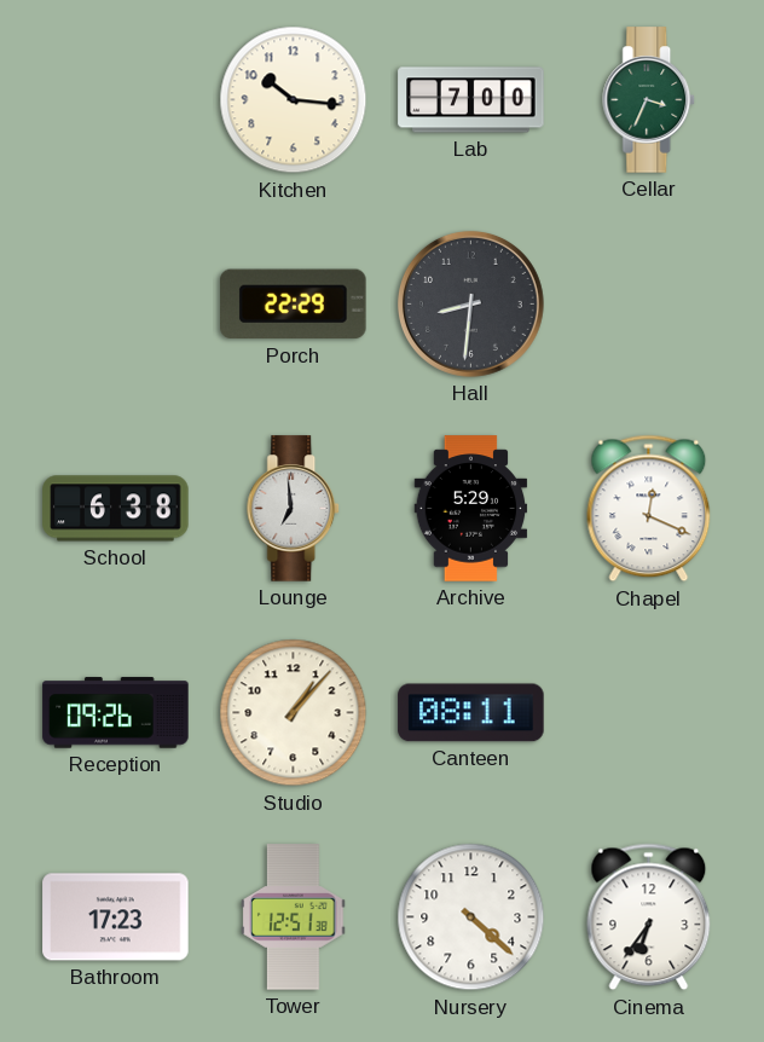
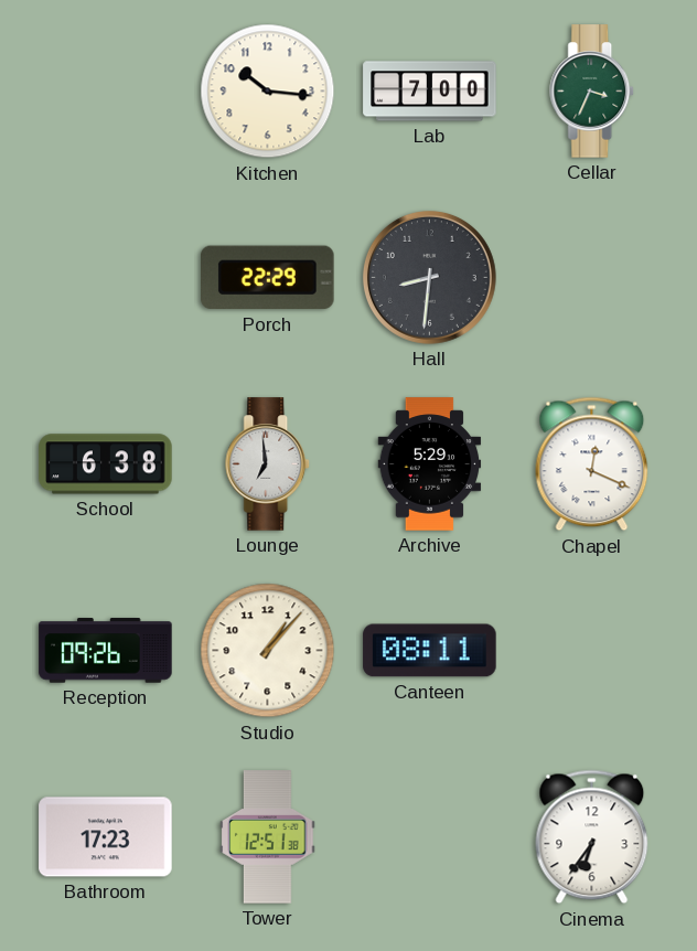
Nursery: 4:22 -> none (471, 917)
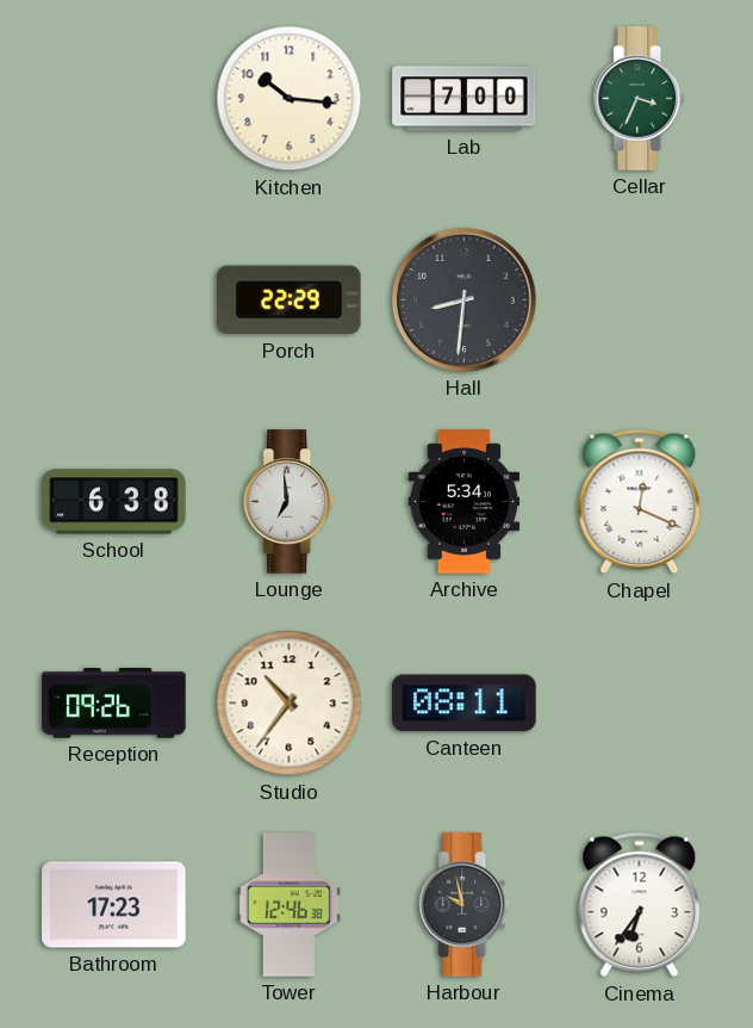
Archive: 5:29 -> 5:34 (465, 502)
Studio: 1:07 -> 10:36 (290, 704)
Tower: 12:51 -> 12:46 (290, 905)
Harbour: none -> 9:58 (465, 905)
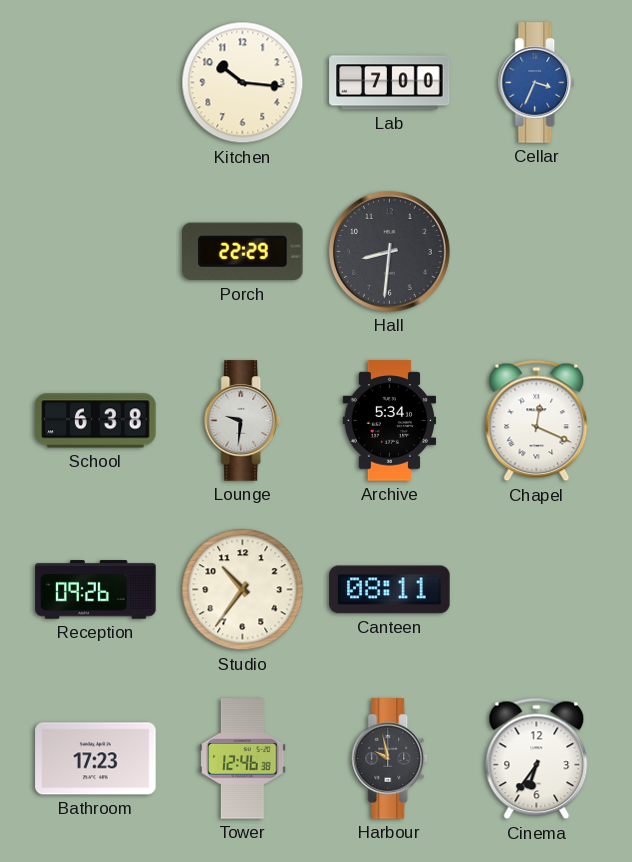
Cellar dial: green -> blue (537, 83)
Lounge: 6:59 -> 9:31 (243, 421)
